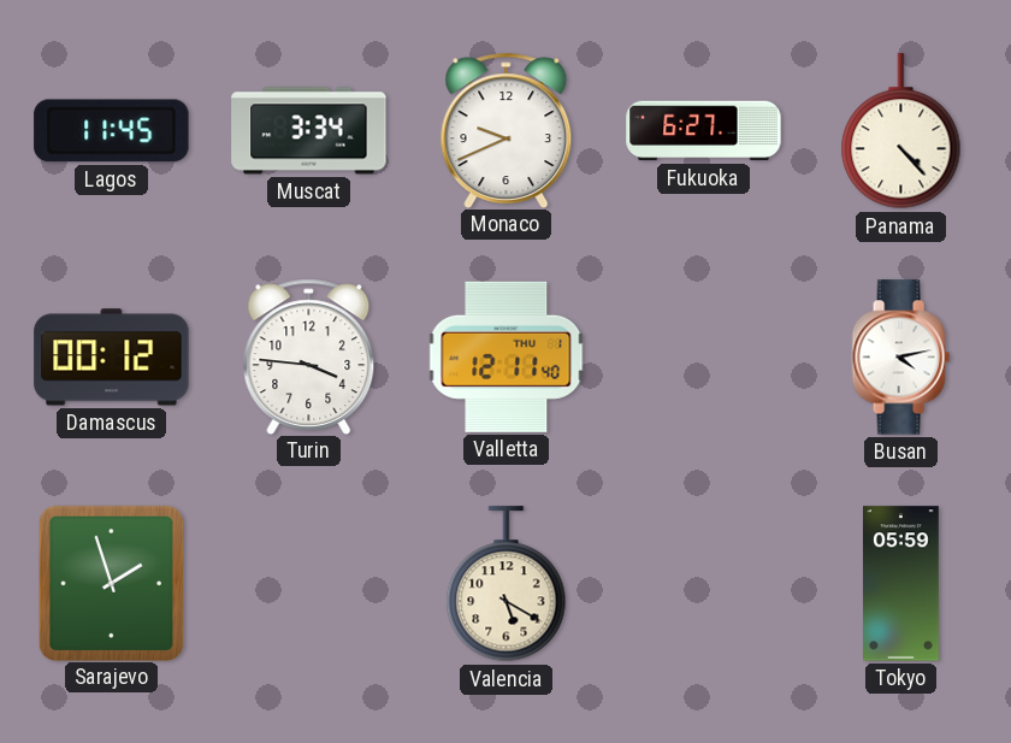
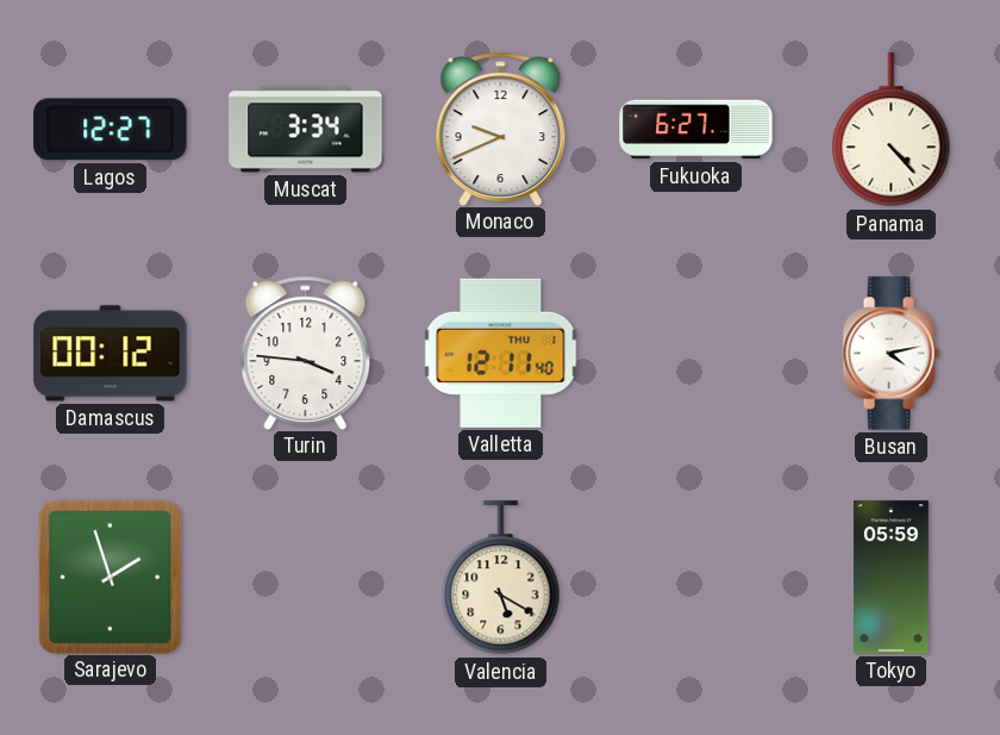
Lagos: 11:45 -> 12:27 (111, 130)
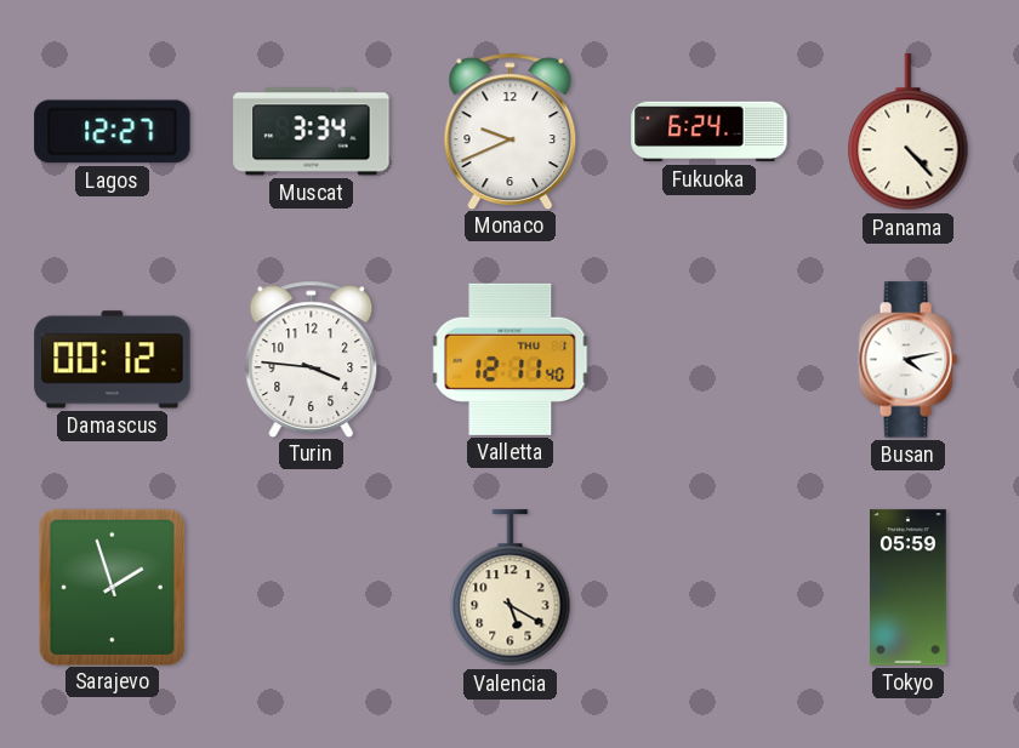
Fukuoka: 6:27 -> 6:24 (710, 132)
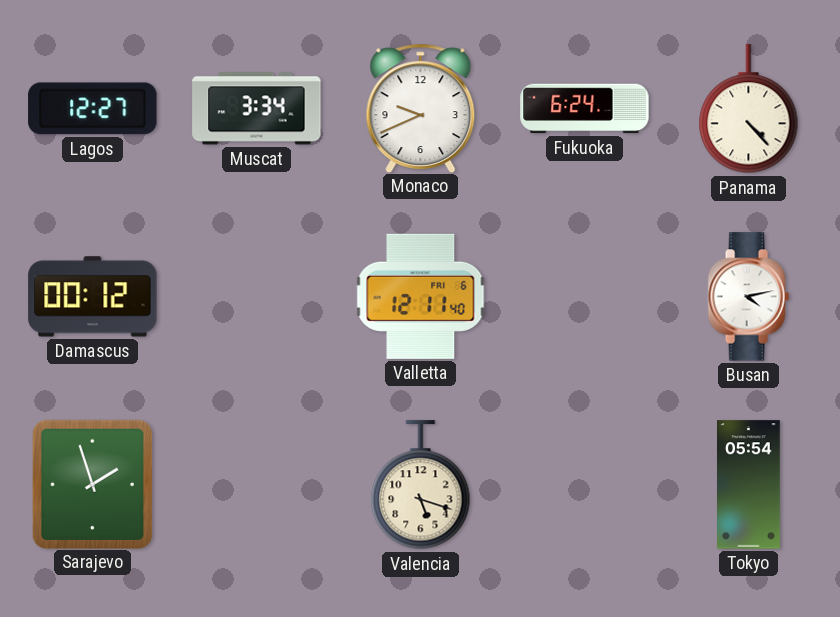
Turin: 3:46 -> none (312, 359)
Valletta date: THU 1 -> FRI 6 (421, 296)
Valencia: 5:20 -> 5:18 (421, 485)
Tokyo: 05:59 -> 05:54 (749, 485)
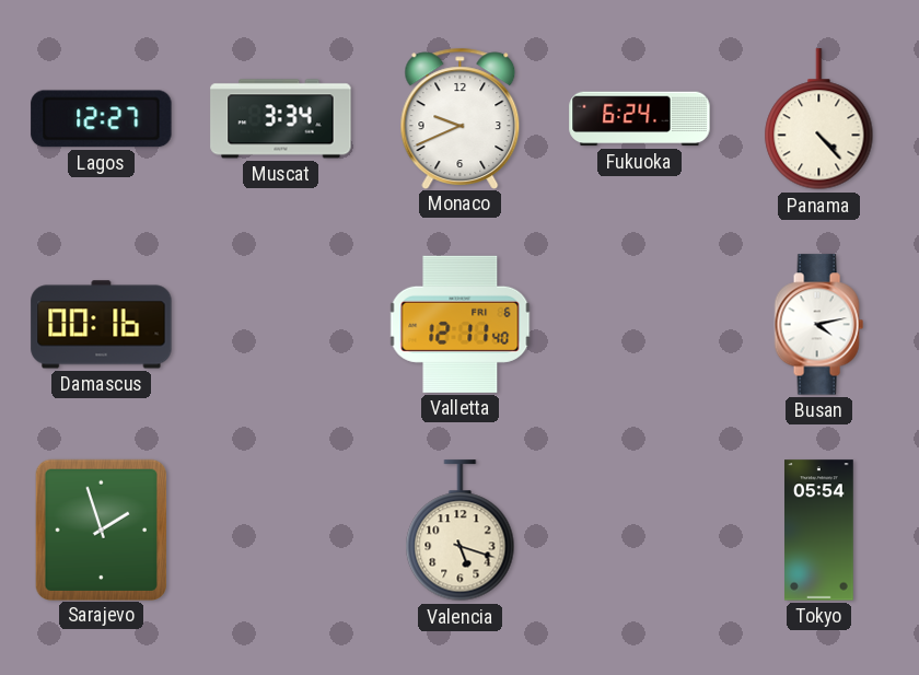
Damascus: 00:12 -> 00:16 (102, 325)
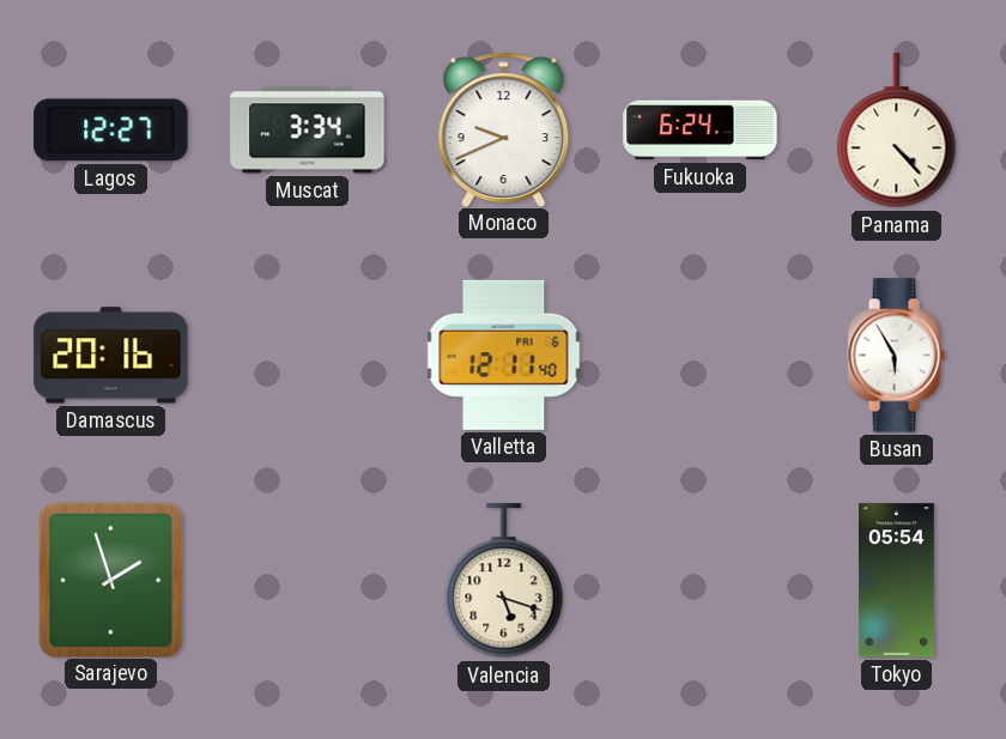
Damascus: 00:16 -> 20:16 (111, 356)
Busan: 4:13 -> 5:55 (896, 356)
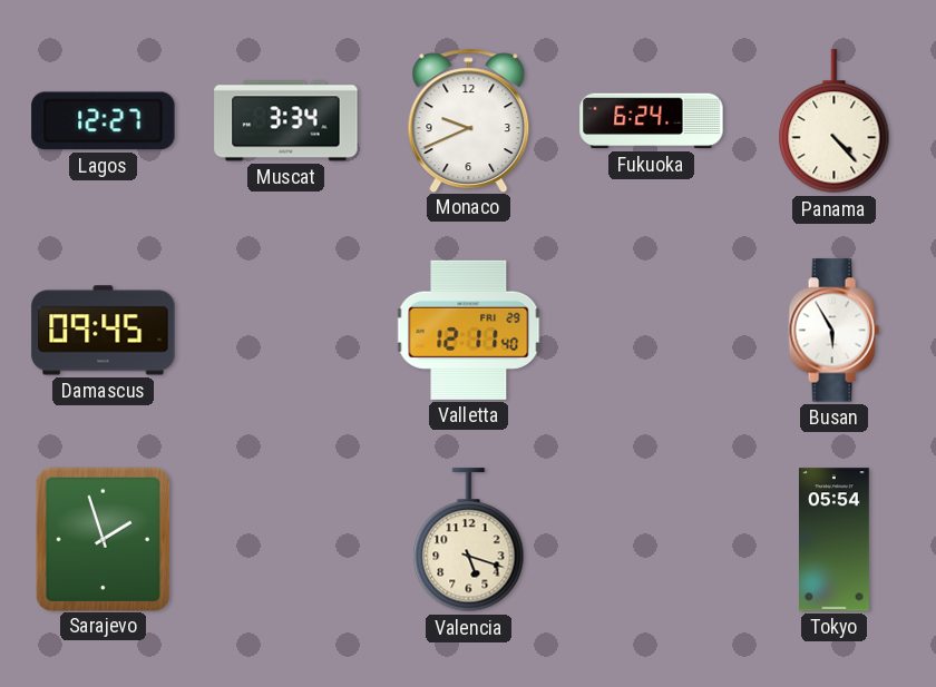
Damascus: 20:16 -> 09:45 (104, 331)
Valletta date: FRI 6 -> FRI 29 (469, 330)
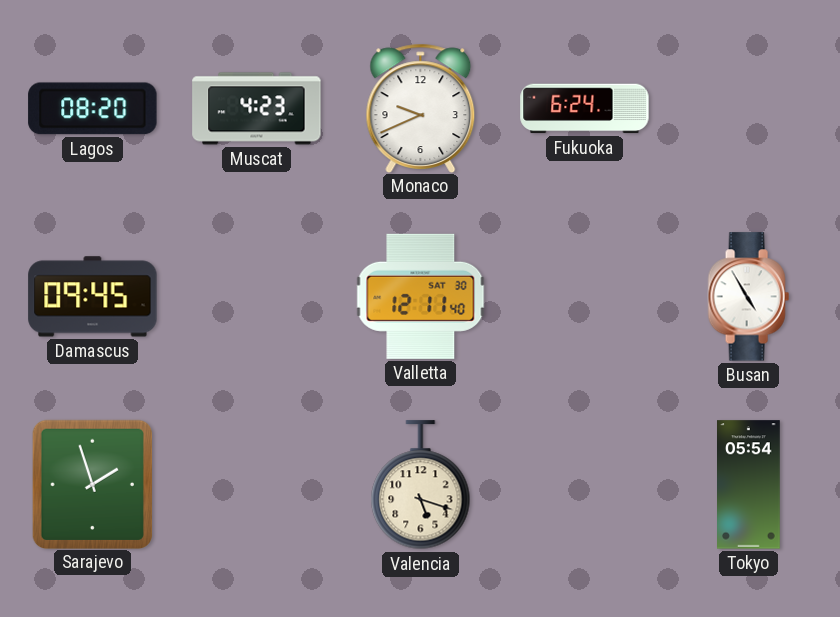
Lagos: 12:27 -> 08:20 (93, 109)
Muscat: 3:34 -> 4:23 (257, 109)
Panama: 4:23 -> none (835, 121)
Valletta date: FRI 29 -> SAT 30 (421, 296)
Busan: 5:55 -> 4:55 (748, 297)
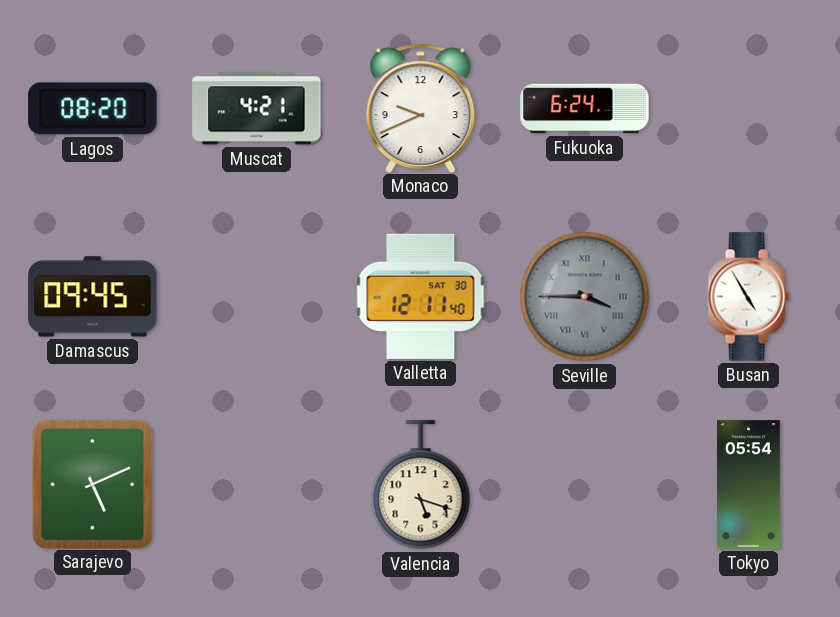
Muscat: 4:23 -> 4:21 (257, 109)
Seville: none -> 3:45 (585, 297)
Sarajevo: 1:57 -> 5:11 (92, 484)
